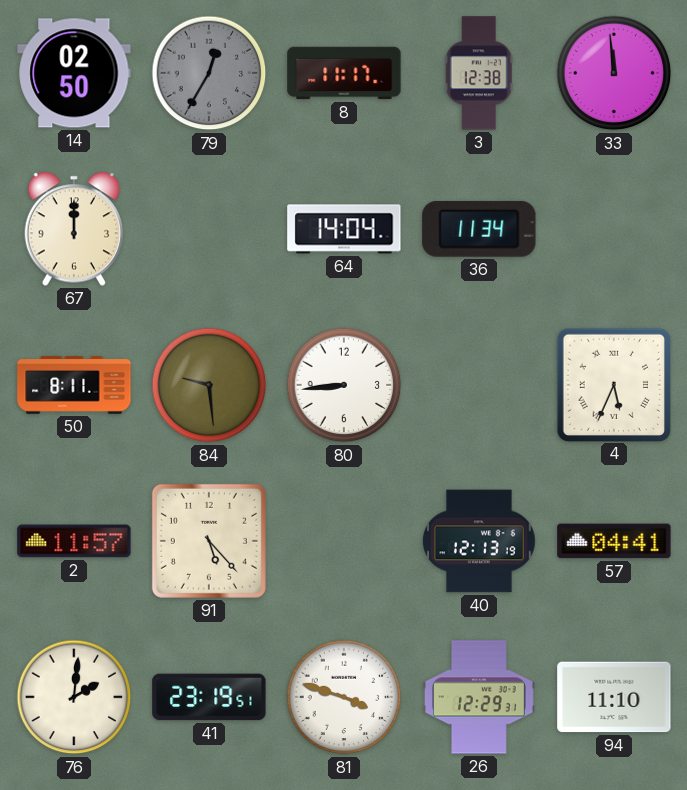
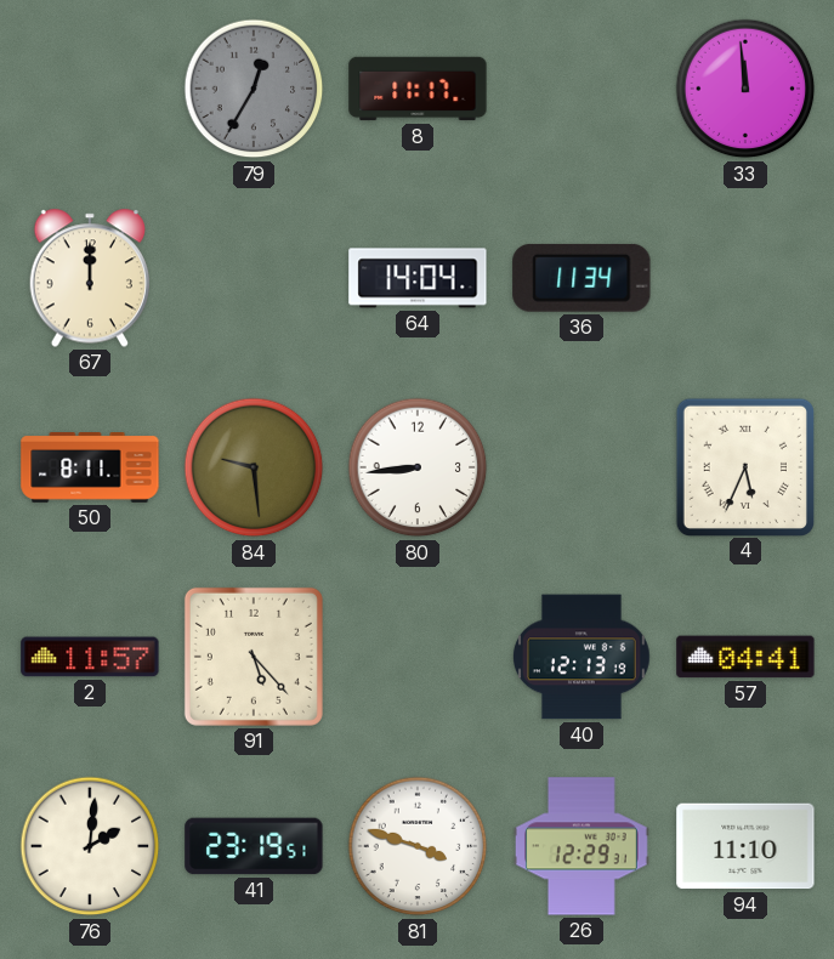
14: 02:50 -> none (74, 73)
3: 12:38 -> none (479, 73)
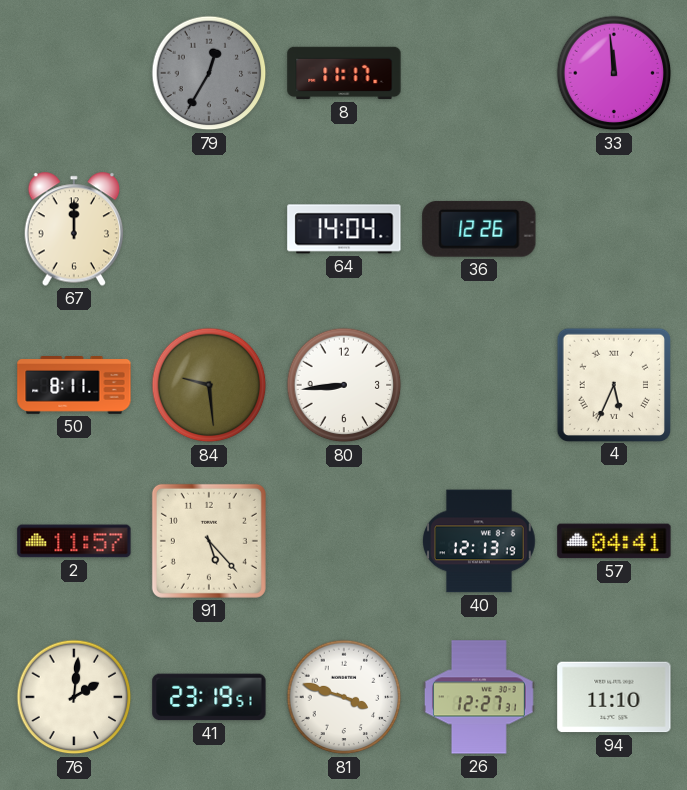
36: 11:34 -> 12:26 (479, 229)
26: 12:29 -> 12:27 (479, 697)
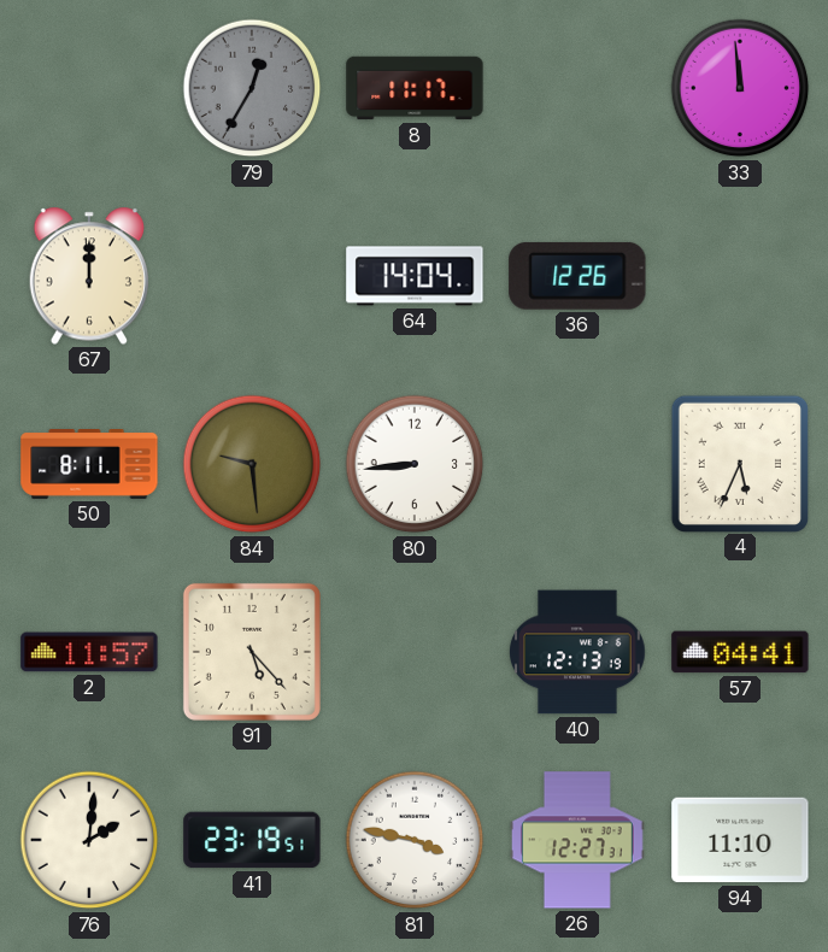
81: 3:48 -> 3:47 (415, 840)
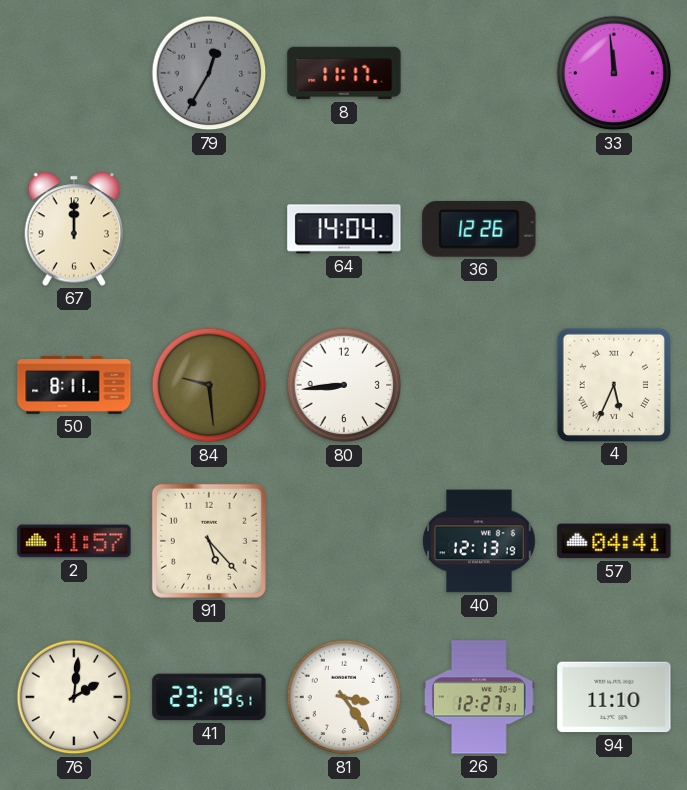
81: 3:47 -> 3:24 (344, 697)
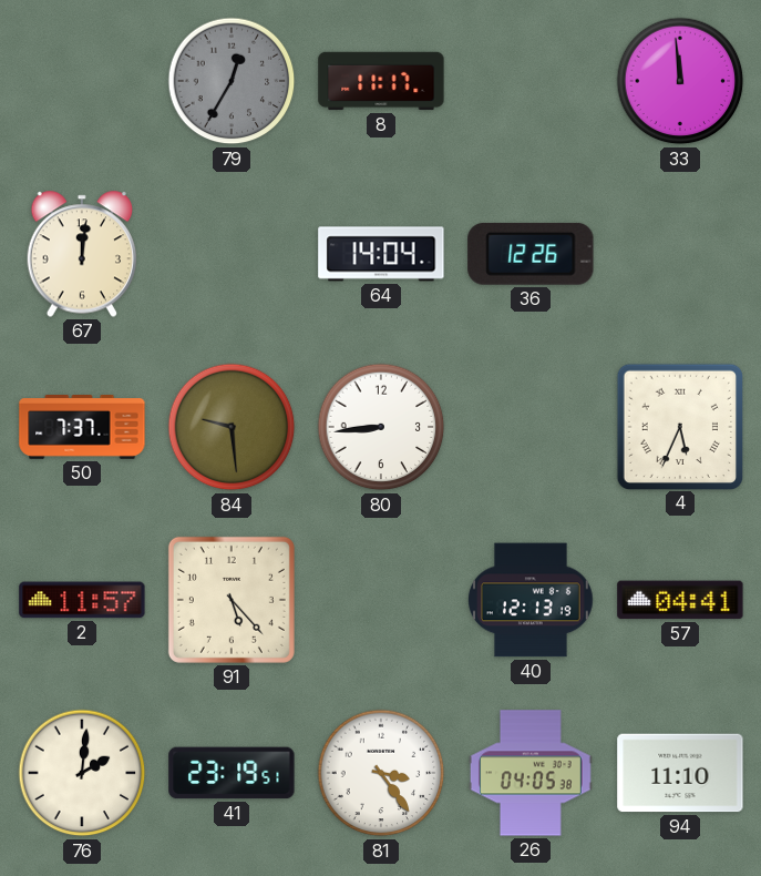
67: 12:00 -> 12:01 (81, 254)
50: 8:11 -> 7:37 (82, 428)
26: 12:27 -> 04:05 (531, 773)
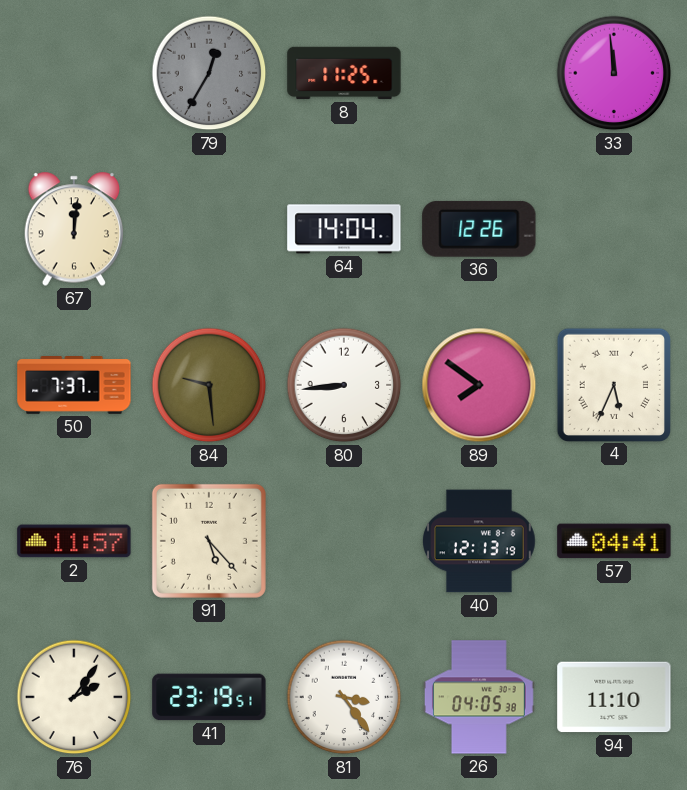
8: 11:17 -> 11:25 (344, 73)
89: none -> 7:51 (479, 385)
76: 2:01 -> 2:06 (74, 697)
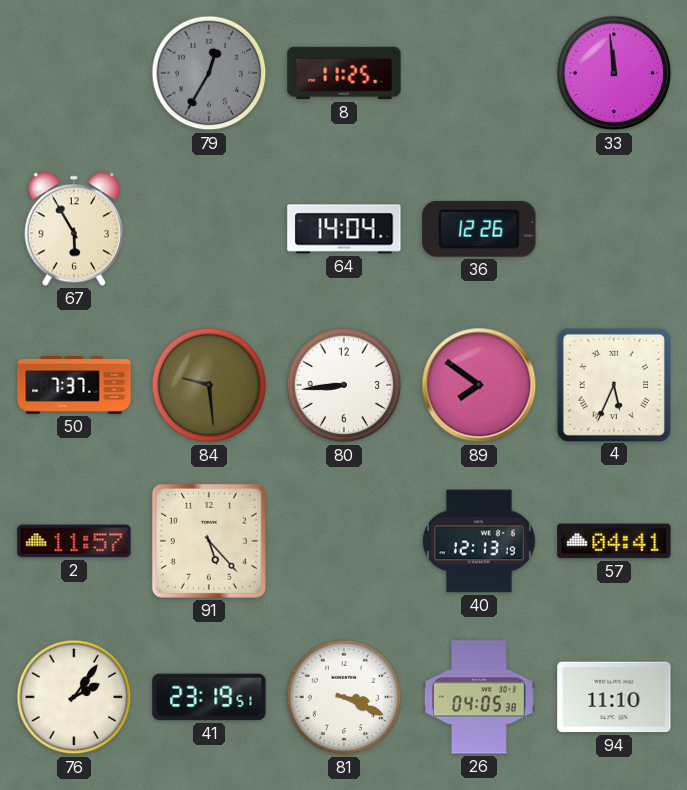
67: 12:01 -> 5:55 (73, 229)
81: 3:24 -> 3:19 (344, 697)
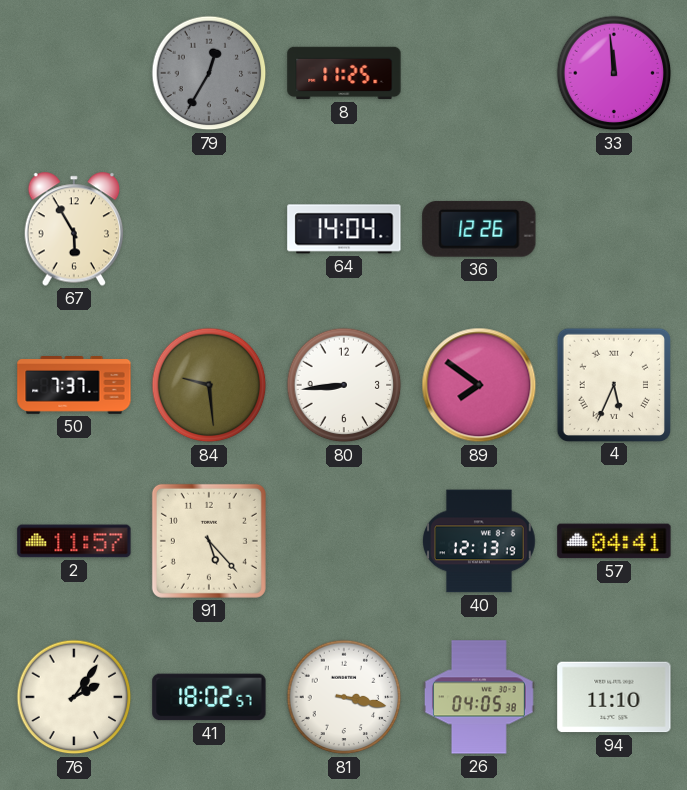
41: 23:19 -> 18:02 (209, 697)
81: 3:19 -> 3:17 (344, 697)
